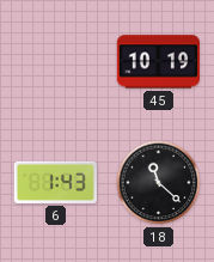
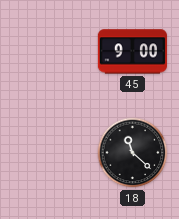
45: 10:19 -> 9:00 (132, 52)
6: 1:43 -> none (55, 182)
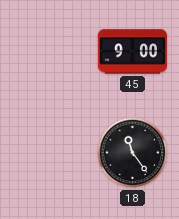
18: 11:22 -> 11:24 (133, 153)
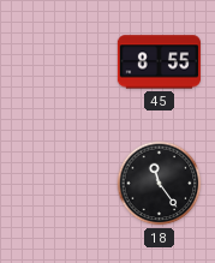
45: 9:00 -> 8:55 (159, 62)
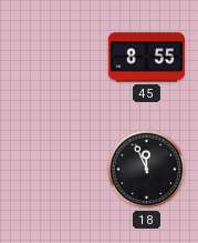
18: 11:24 -> 11:56 (147, 170)
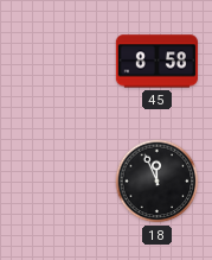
45: 8:55 -> 8:58 (156, 62)
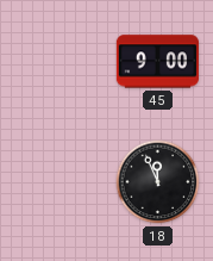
45: 8:58 -> 9:00 (157, 62)
